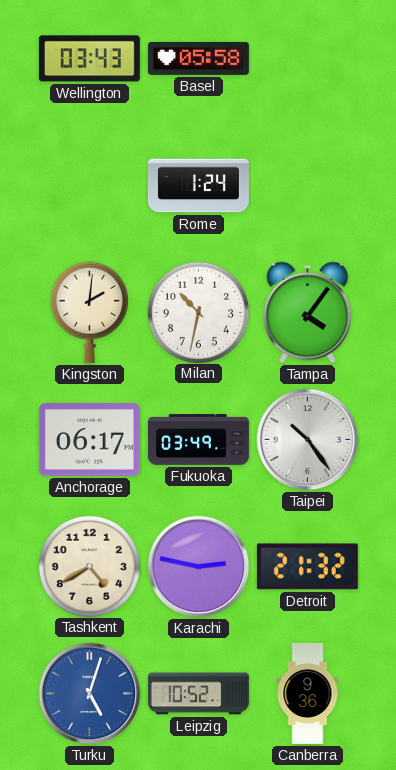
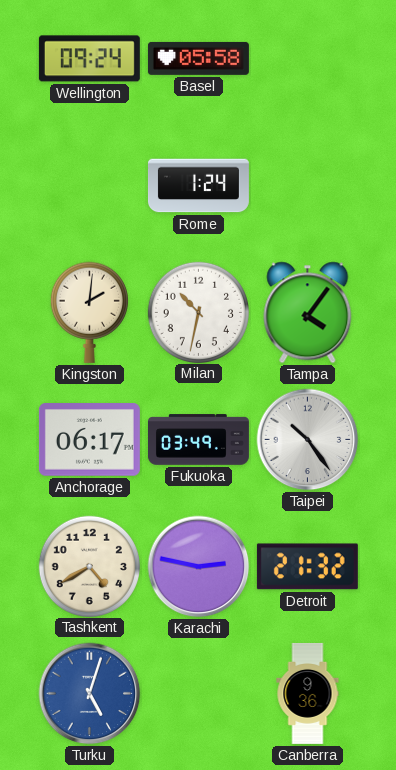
Wellington: 03:43 -> 09:24 (89, 59)
Leipzig: 10:52 -> none (198, 694)
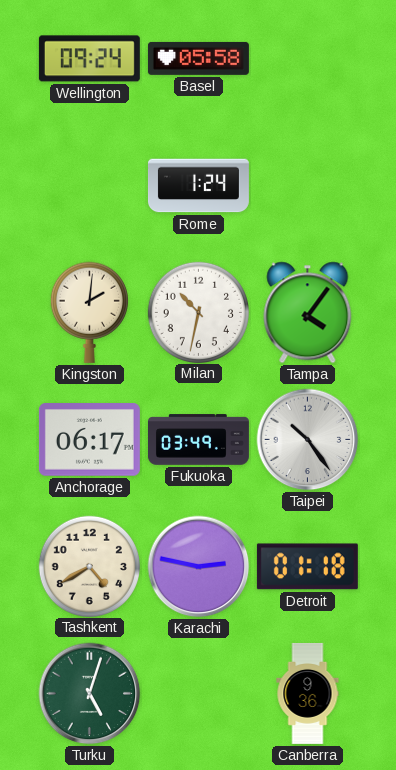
Detroit: 21:32 -> 01:18 (307, 567)
Turku dial: blue -> green (90, 694)
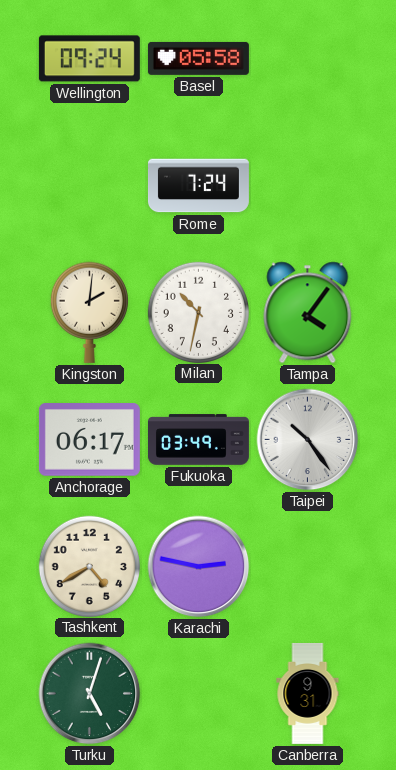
Rome: 1:24 -> 7:24 (198, 186)
Detroit: 01:18 -> none (307, 567)
Canberra: 9:36 -> 9:31 (308, 693)
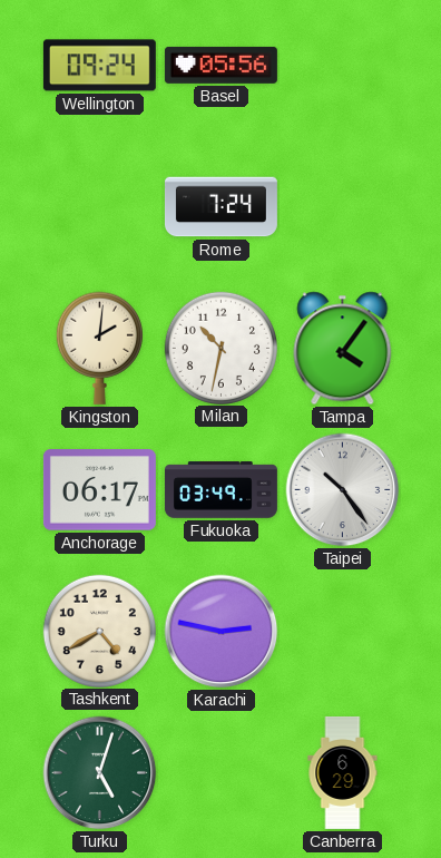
Basel: 05:58 -> 05:56 (220, 65)
Canberra: 9:31 -> 6:29 (343, 772)
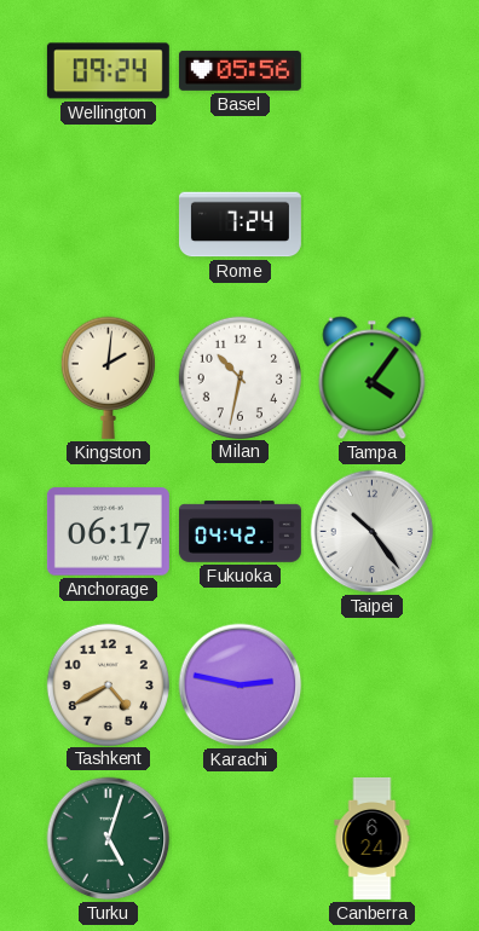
Fukuoka: 03:49 -> 04:42 (239, 532)
Canberra: 6:29 -> 6:24 (373, 838)
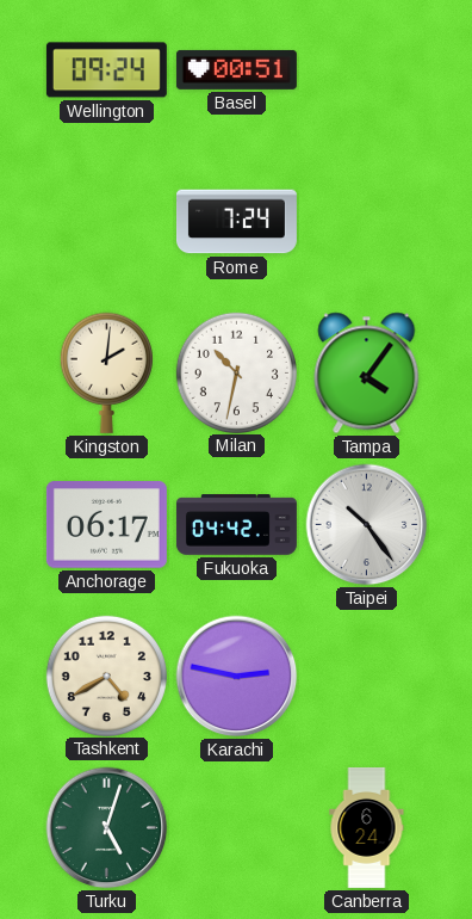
Basel: 05:56 -> 00:51 (236, 69)
